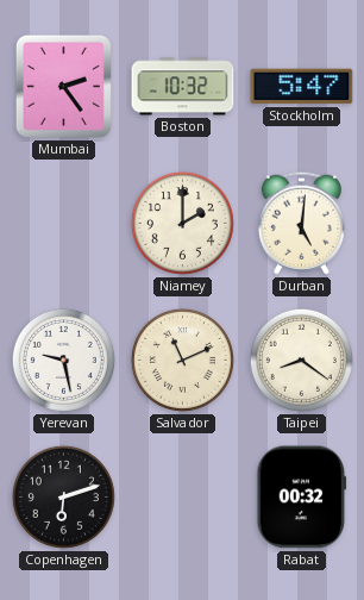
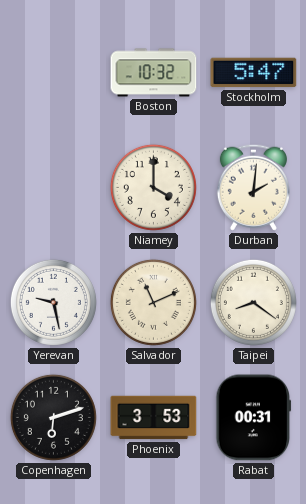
Mumbai: 2:24 -> none (63, 86)
Niamey: 2:00 -> 4:00 (153, 187)
Durban: 5:01 -> 2:01 (253, 187)
Phoenix: none -> 3:53 (154, 418)
Rabat: 00:32 -> 00:31 (254, 418)
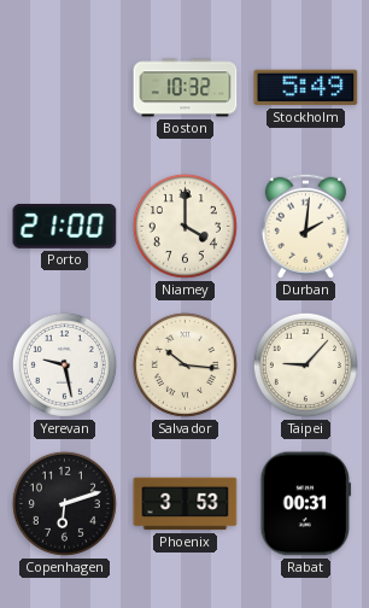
Stockholm: 5:47 -> 5:49 (306, 88)
Porto: none -> 21:00 (65, 227)
Salvador: 11:11 -> 10:16 (184, 364)
Taipei: 8:21 -> 9:07 (305, 364)
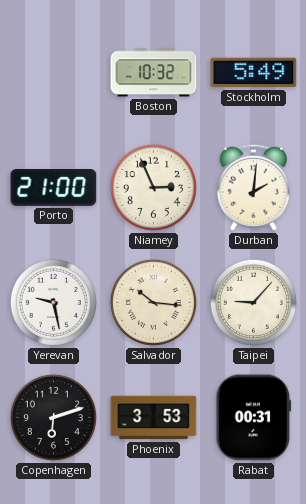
Niamey: 4:00 -> 2:56 (153, 187)
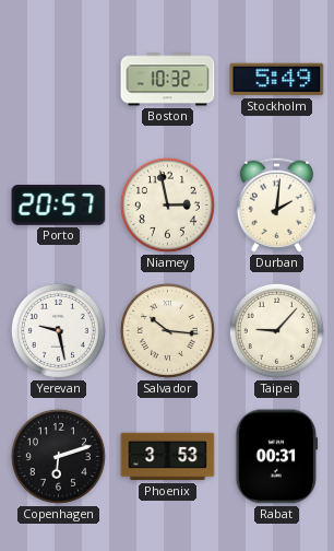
Porto: 21:00 -> 20:57 (59, 206)
Niamey: 2:56 -> 2:58 (167, 204)
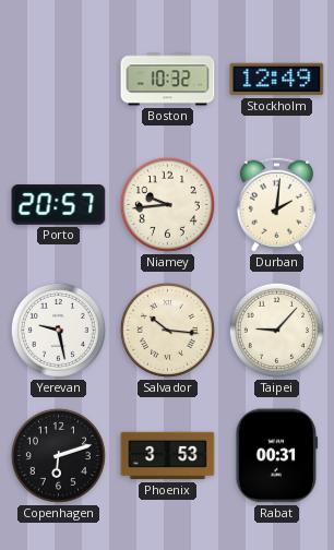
Stockholm: 5:49 -> 12:49 (277, 80)
Niamey: 2:58 -> 9:44 (167, 204)
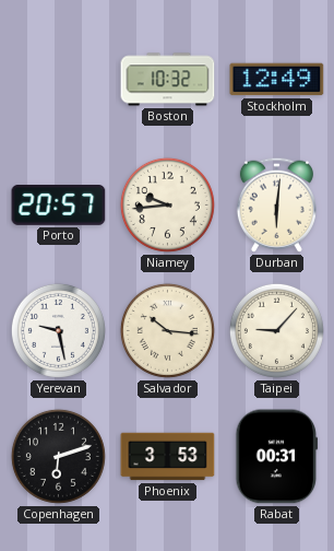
Durban: 2:01 -> 6:01 (276, 204)
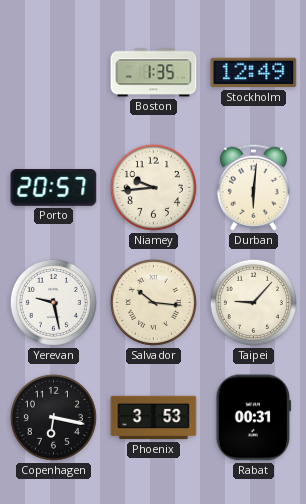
Boston: 10:32 -> 1:35 (154, 73)
Copenhagen: 6:12 -> 6:17 (53, 417)
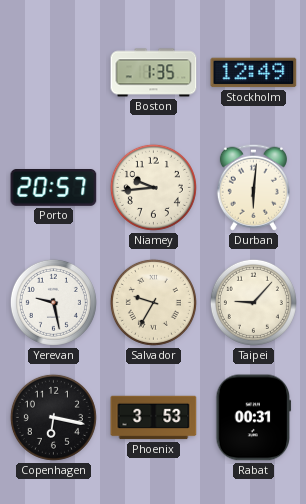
Salvador: 10:16 -> 9:35 (153, 302)
